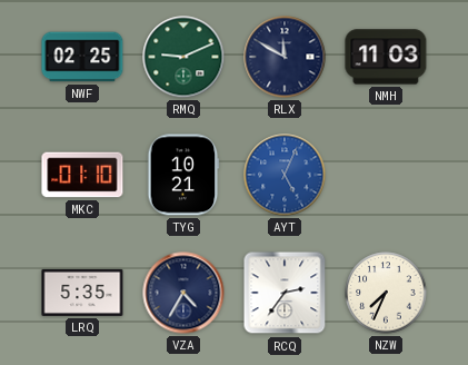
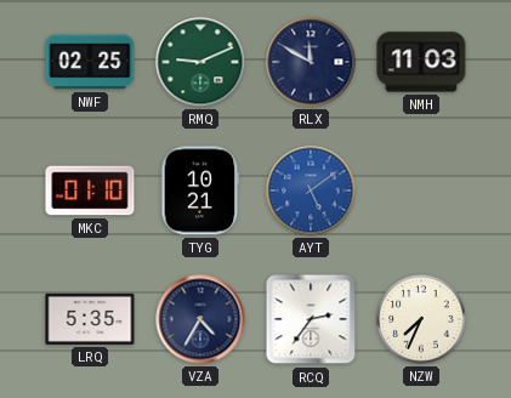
AYT: 5:04 -> 5:09 (311, 191)
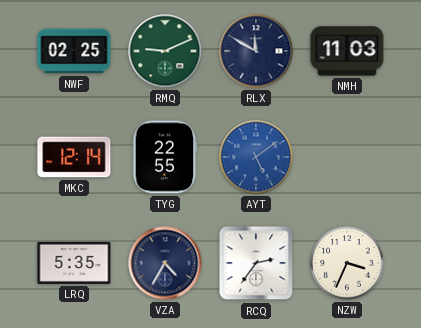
MKC: 01:10 -> 12:14 (74, 157)
TYG: 10:21 -> 22:55 (165, 157)
NZW: 7:34 -> 3:34 (347, 263)
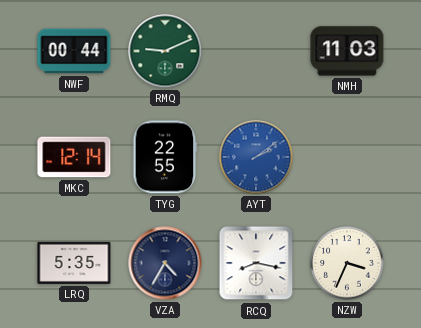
NWF: 02:25 -> 00:44 (74, 51)
RLX: 11:50 -> none (256, 51)
AYT: 5:09 -> 2:09 (256, 157)
RCQ: 2:36 -> 8:17 (256, 263)
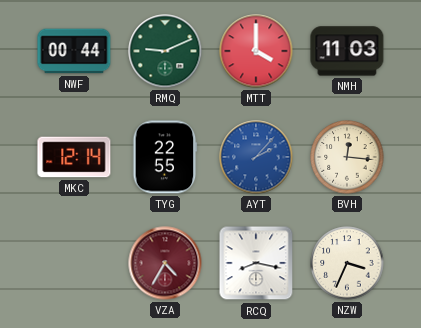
MTT: none -> 4:00 (256, 51)
AYT: 2:09 -> 2:07 (256, 157)
BVH: none -> 12:16 (347, 157)
LRQ: 5:35 -> none (74, 263)
VZA dial: navy -> burgundy (165, 263)
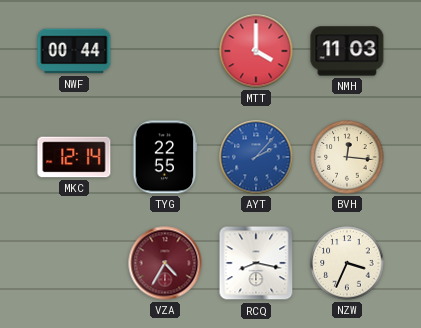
RMQ: 9:11 -> none (165, 51)
